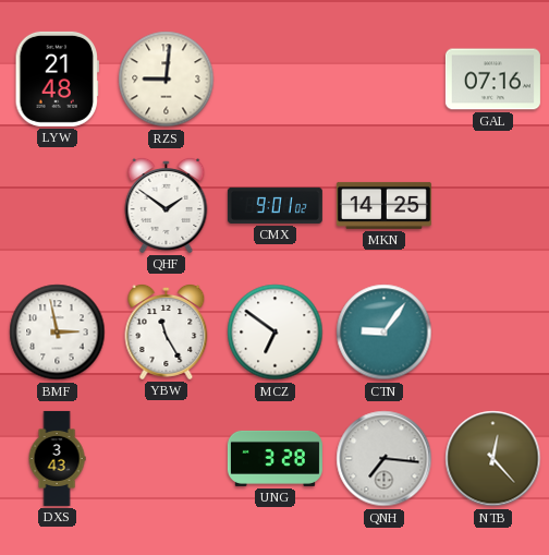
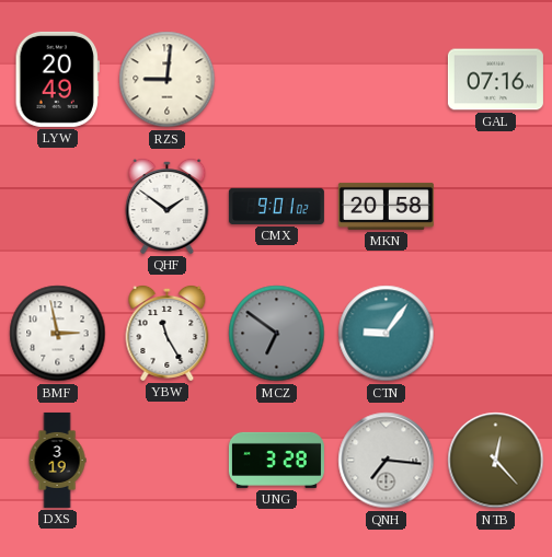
LYW: 21:48 -> 20:49 (57, 79)
MKN: 14:25 -> 20:58 (386, 206)
MCZ dial: white -> grey (277, 334)
DXS: 3:43 -> 3:19 (57, 460)
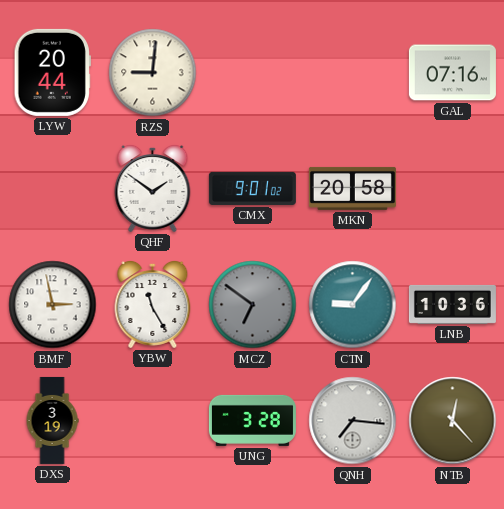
LYW: 20:49 -> 20:44 (52, 72)
LNB: none -> 10:36 (452, 304)
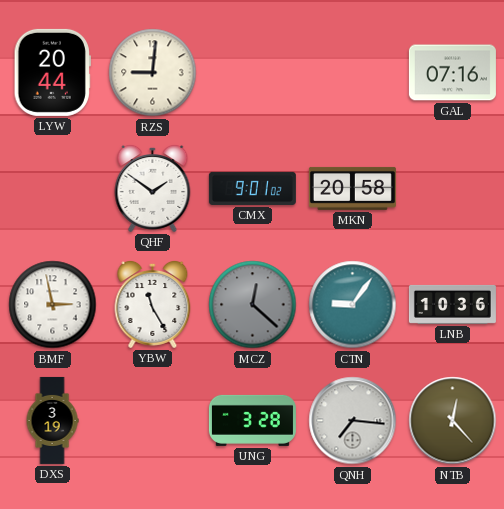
MCZ: 6:51 -> 12:22 (253, 305)
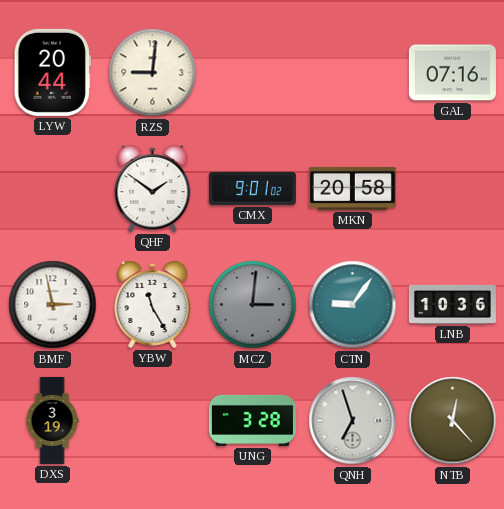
MCZ: 12:22 -> 3:01 (253, 305)
QNH: 7:16 -> 6:57 (353, 421)
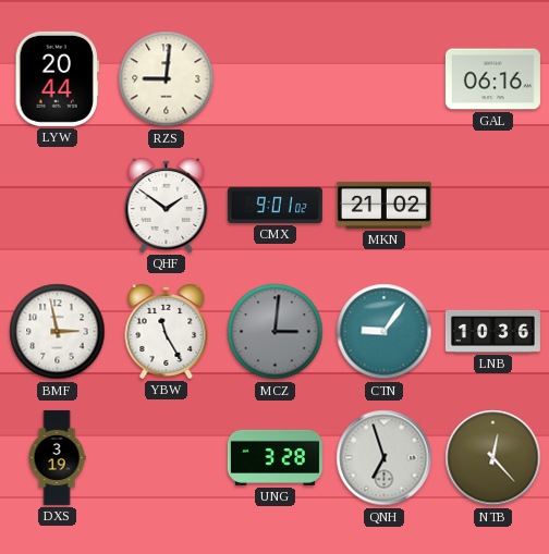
GAL: 07:16 -> 06:16 (492, 79)
MKN: 20:58 -> 21:02 (383, 205)
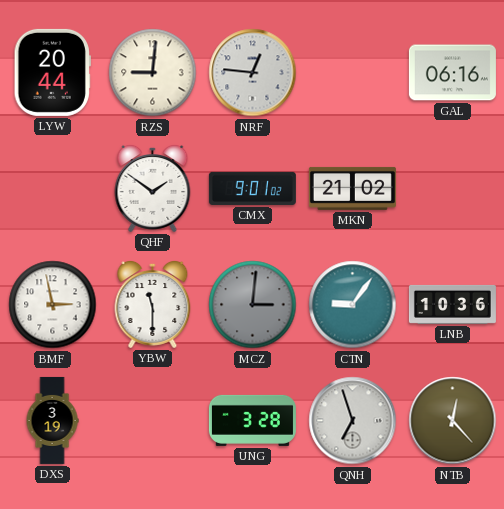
NRF: none -> 12:46 (253, 73)
YBW: 11:25 -> 11:30 (153, 304)
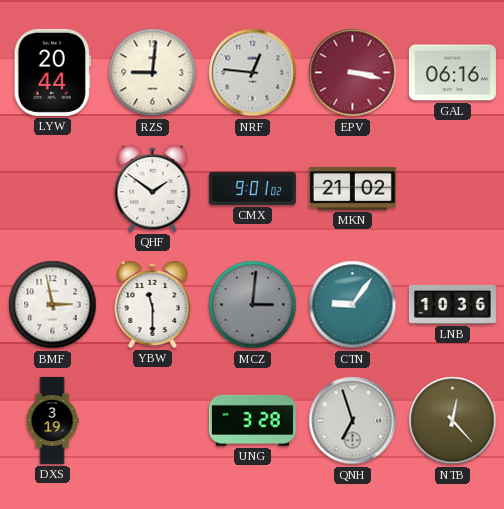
EPV: none -> 3:17 (353, 73)
